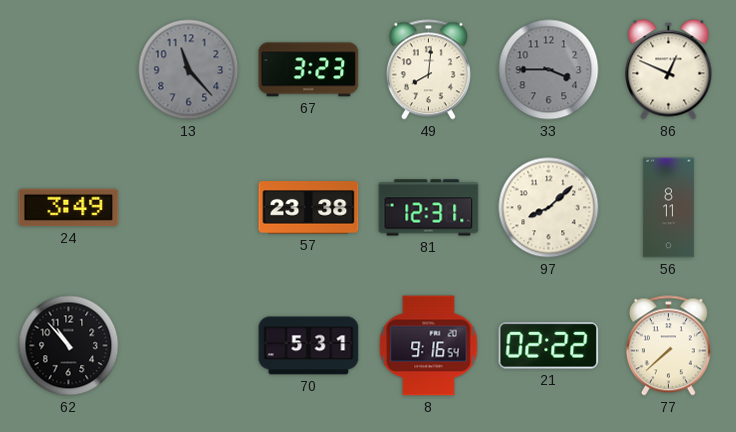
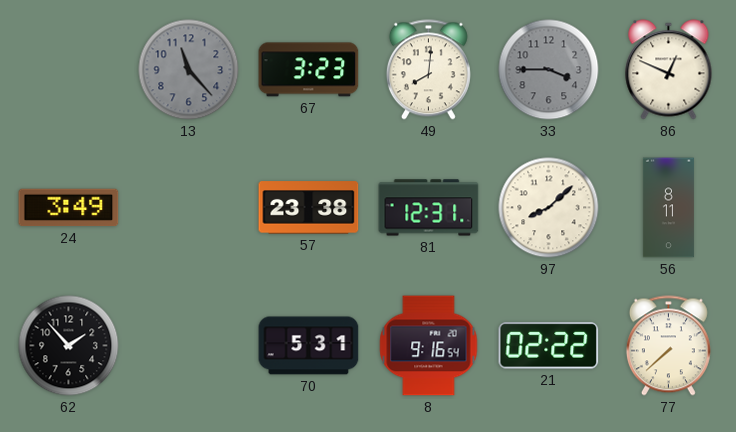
62: 10:53 -> 1:53 (69, 346)
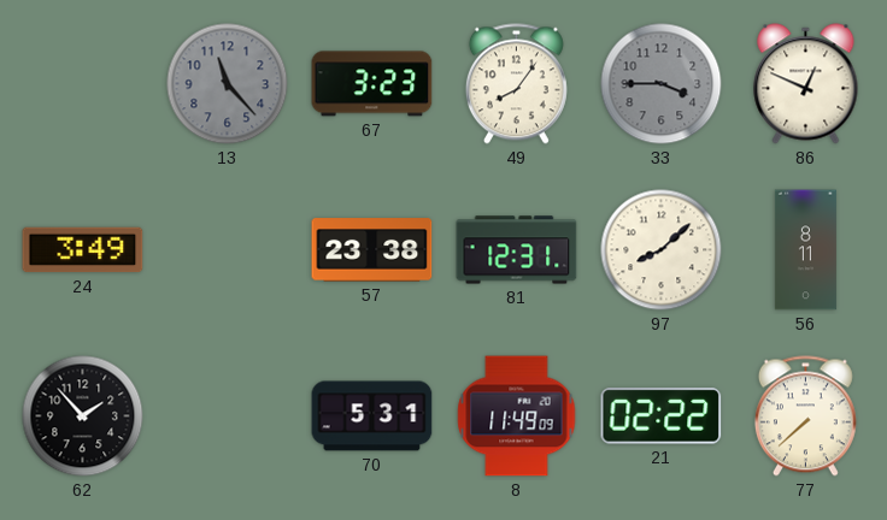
49: 8:01 -> 8:06 (516, 84)
8: 9:16 -> 11:49 (517, 416)
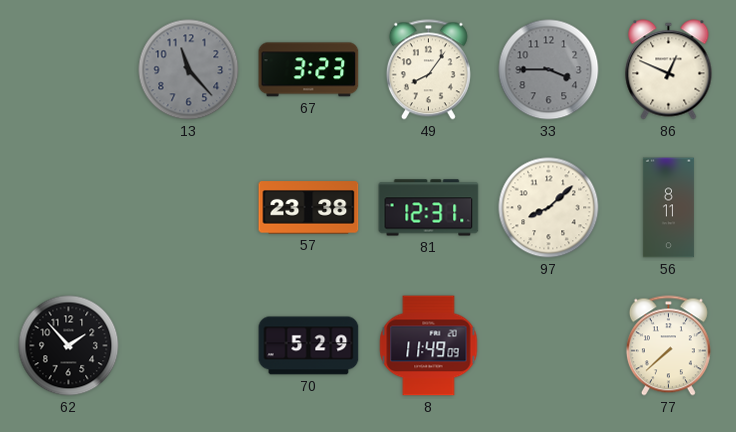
24: 3:49 -> none (83, 250)
70: 5:31 -> 5:29 (309, 346)
21: 02:22 -> none (662, 416)
